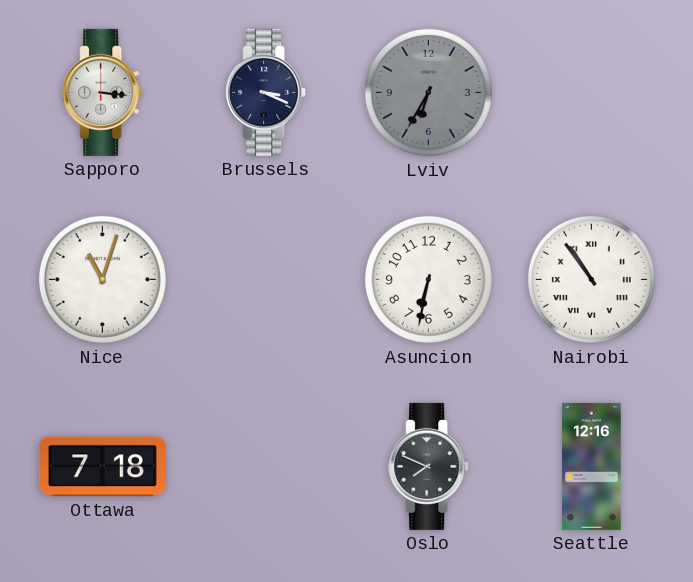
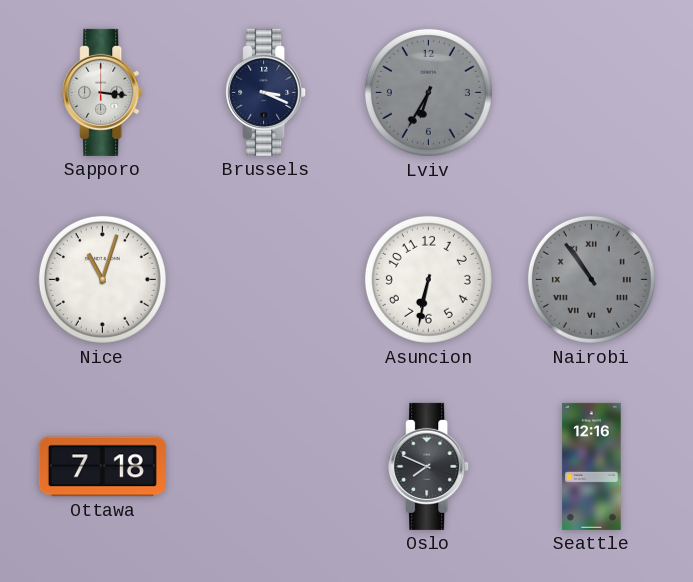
Nairobi dial: white -> grey (591, 279)
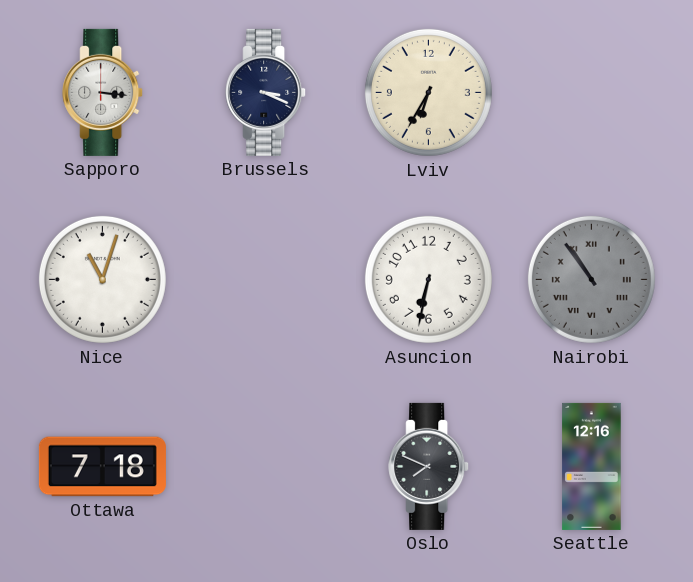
Lviv dial: grey -> cream (428, 92)
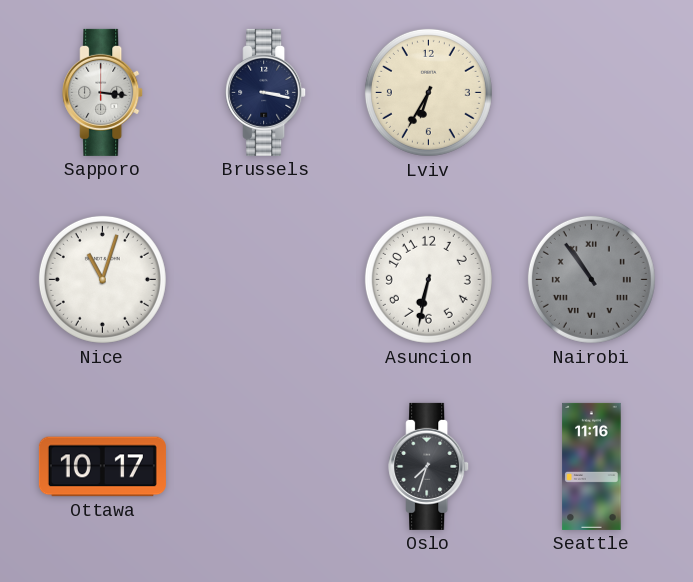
Brussels: 3:19 -> 3:17 (266, 92)
Ottawa: 7:18 -> 10:17 (102, 467)
Oslo: 7:49 -> 7:33 (429, 466)
Seattle: 12:16 -> 11:16 (592, 466)
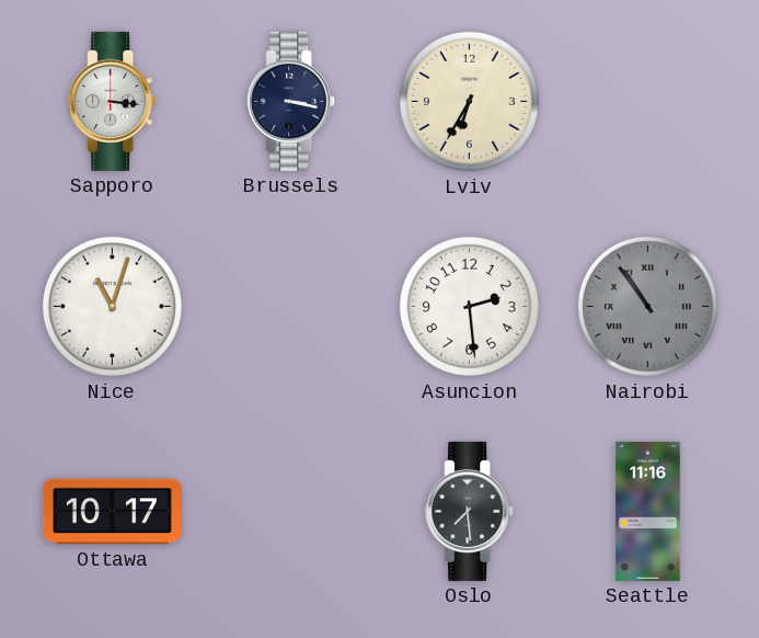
Asuncion: 6:32 -> 2:29 (469, 306)
Oslo: 7:33 -> 7:29 (470, 511)
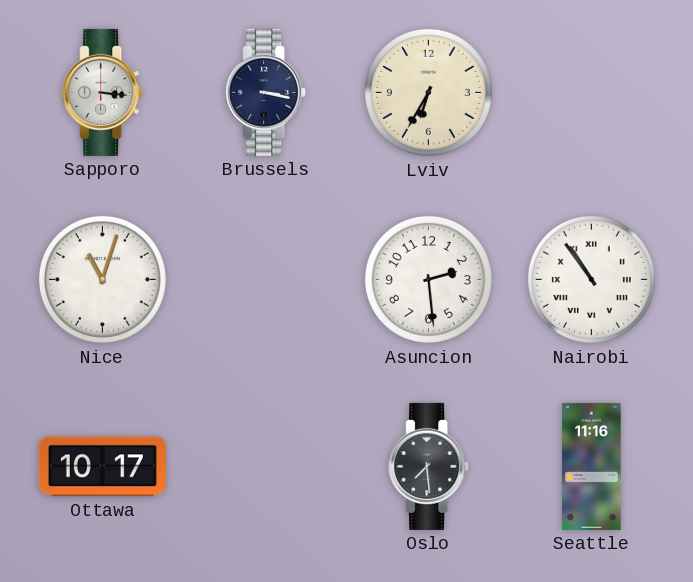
Nairobi dial: grey -> white (591, 279)
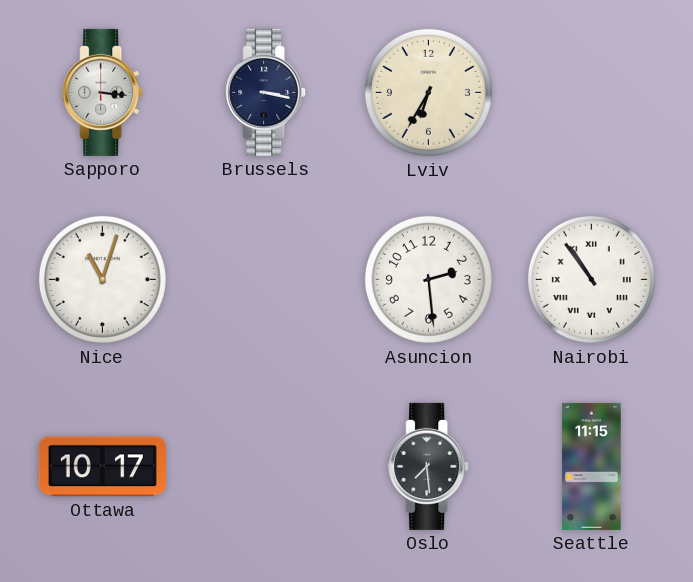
Seattle: 11:16 -> 11:15 (592, 466)
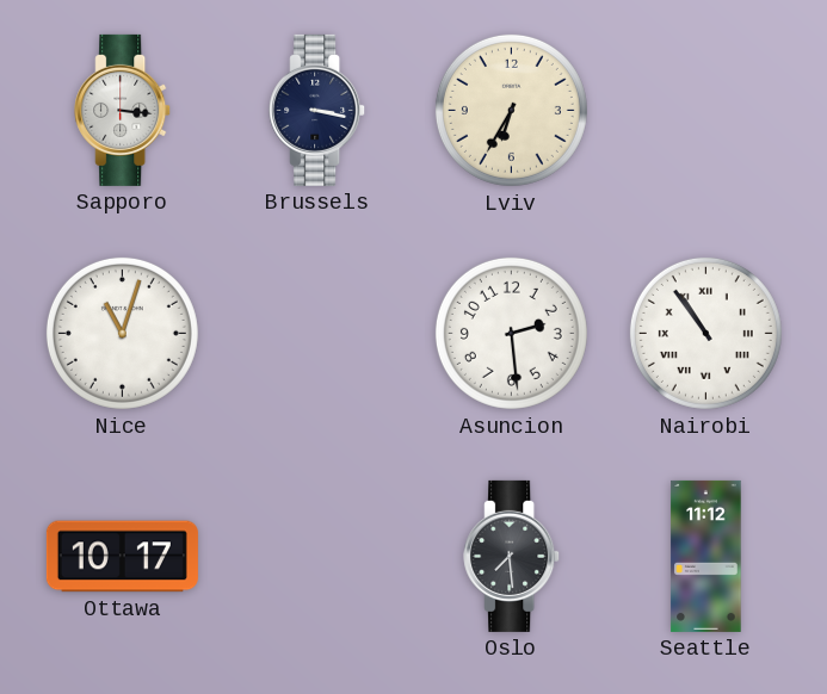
Seattle: 11:15 -> 11:12 (706, 556)
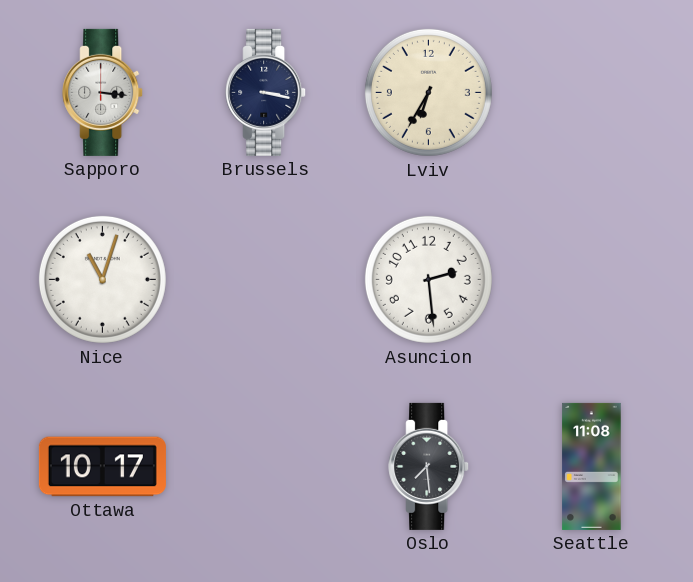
Nairobi: 10:54 -> none (705, 333)
Seattle: 11:12 -> 11:08 (592, 466)
